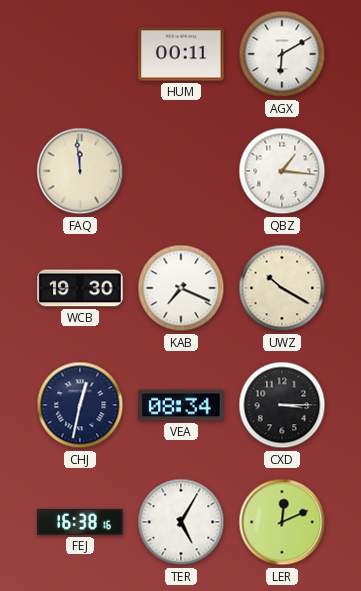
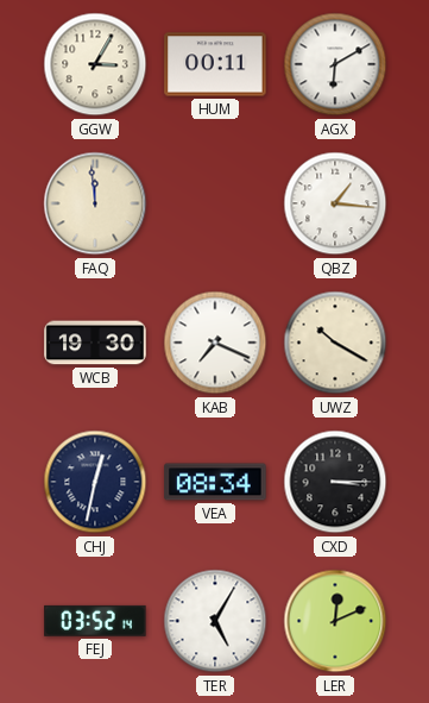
GGW: none -> 3:05 (95, 64)
FEJ: 16:38 -> 03:52 (95, 621)
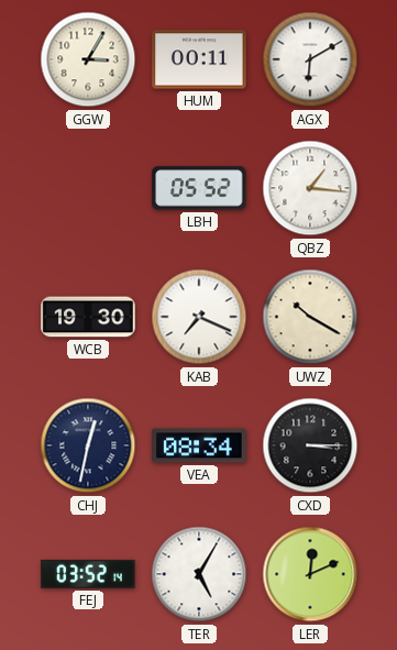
FAQ: 11:59 -> none (95, 203)
LBH: none -> 05:52 (199, 188)
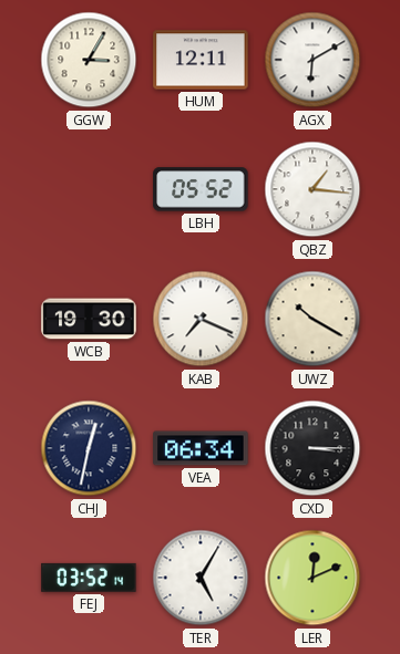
HUM: 00:11 -> 12:11 (201, 60)
VEA: 08:34 -> 06:34 (201, 448)
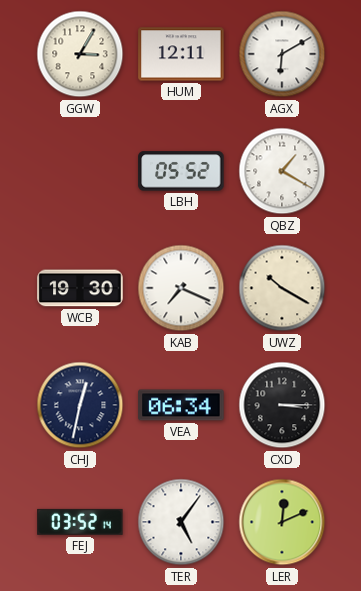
QBZ: 1:16 -> 1:20 (282, 171)
TER: 5:05 -> 5:06 (181, 522)
